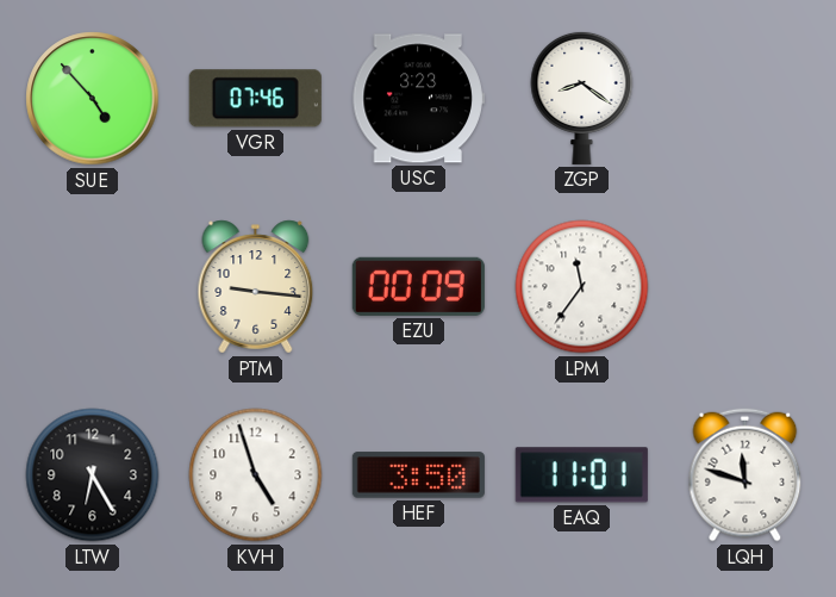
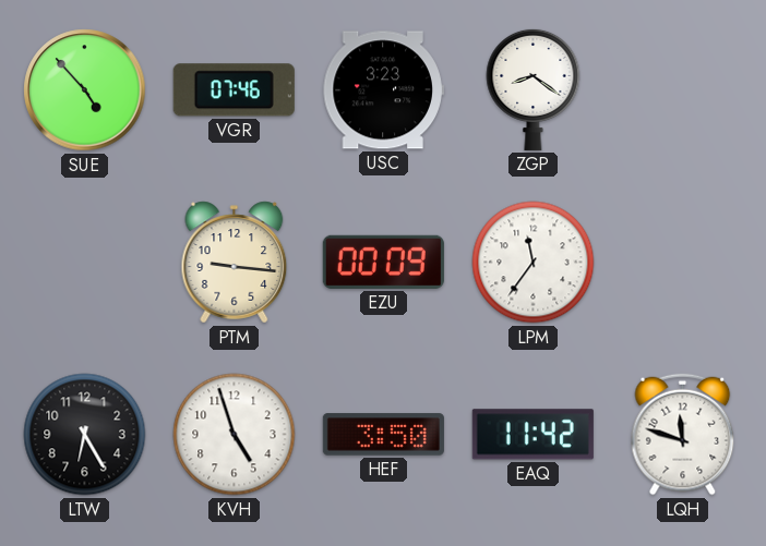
EAQ: 11:01 -> 11:42 (532, 435)
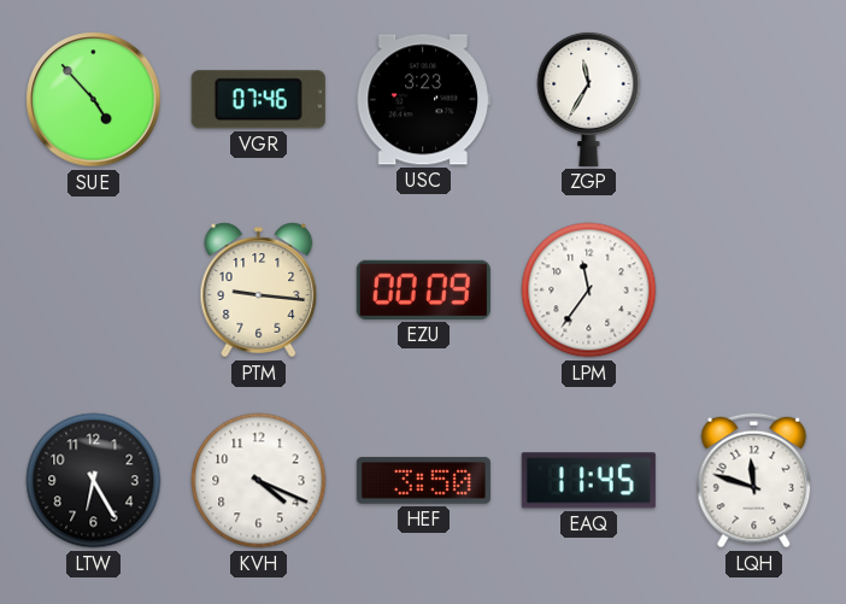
ZGP: 8:21 -> 11:35 (589, 99)
KVH: 4:57 -> 4:19 (259, 481)
EAQ: 11:42 -> 11:45 (588, 481)
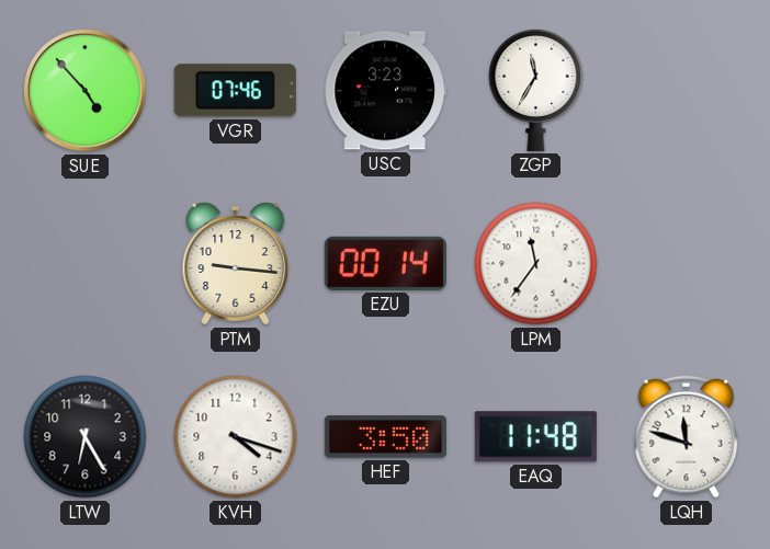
EZU: 00:09 -> 00:14 (385, 263)
KVH: 4:19 -> 4:18 (236, 437)
EAQ: 11:45 -> 11:48 (535, 437)
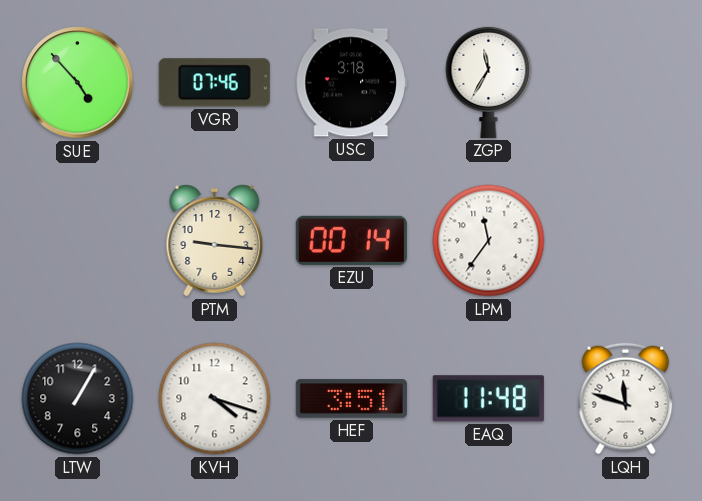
USC: 3:23 -> 3:18 (351, 83)
LTW: 6:25 -> 1:05 (78, 399)
HEF: 3:50 -> 3:51 (351, 399)
